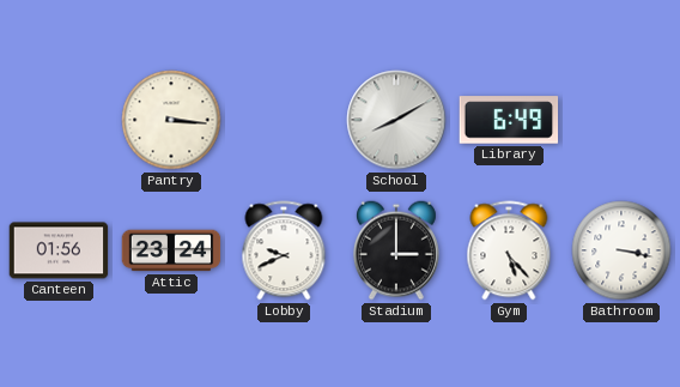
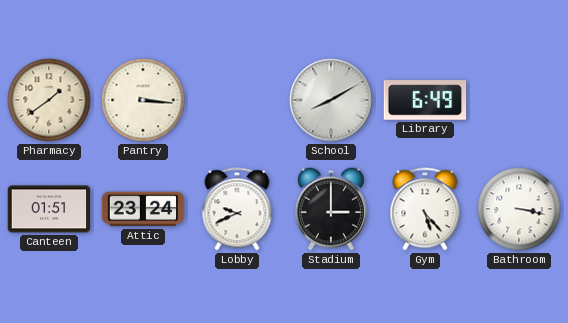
Pharmacy: none -> 1:39 (49, 100)
Canteen: 01:56 -> 01:51 (49, 209)
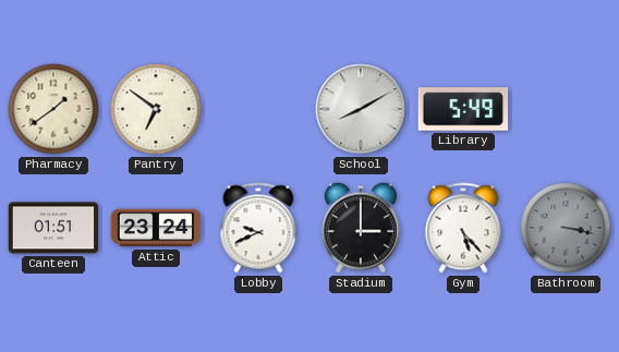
Pantry: 3:16 -> 6:51 (156, 109)
Library: 6:49 -> 5:49 (463, 109)
Bathroom dial: white -> grey (566, 228)
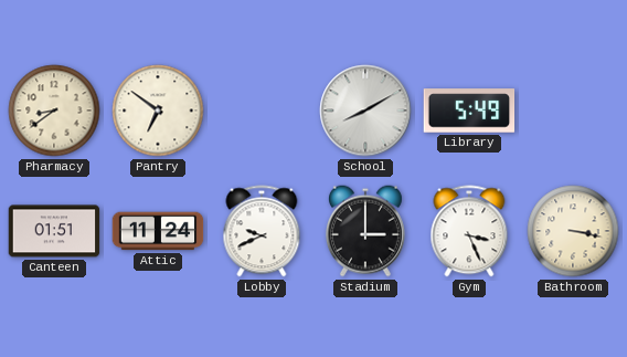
Pharmacy: 1:39 -> 8:39 (54, 111)
Attic: 23:24 -> 11:24 (158, 231)
Gym: 5:23 -> 3:26 (469, 231)
Bathroom dial: grey -> cream (573, 231)
